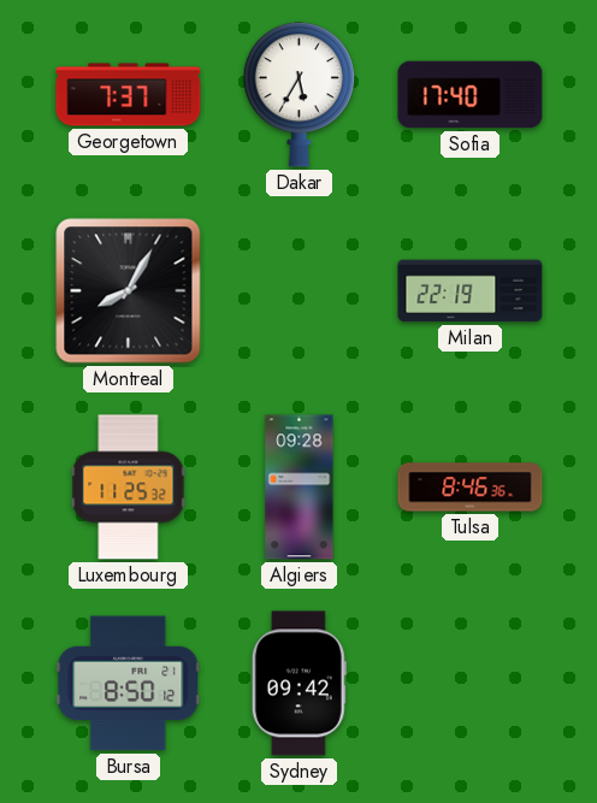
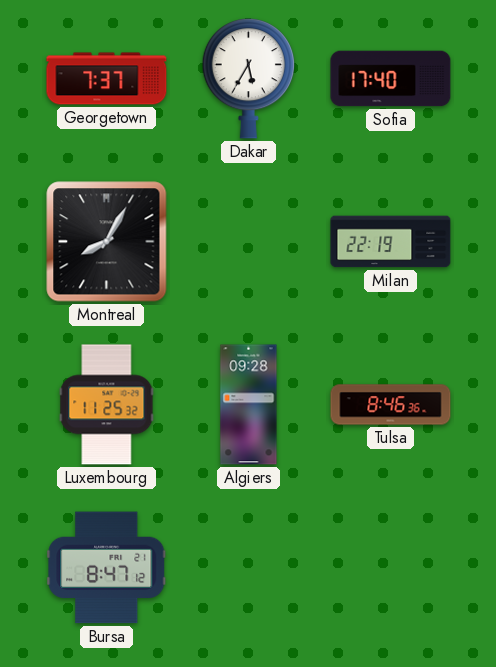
Bursa: 8:50 -> 8:47 (107, 568)
Sydney: 09:42 -> none (298, 684)
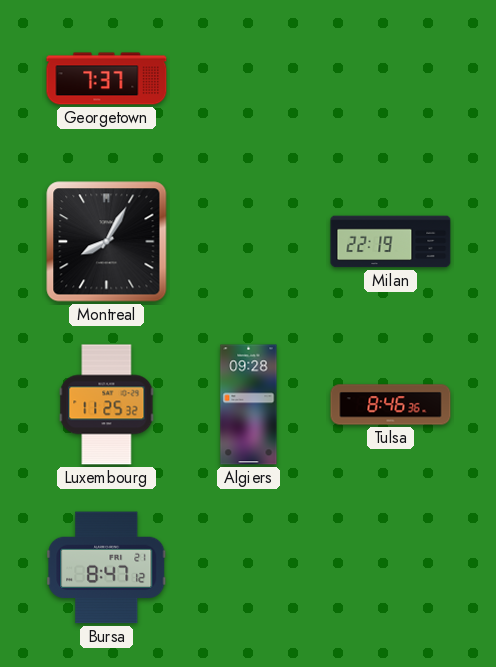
Dakar: 5:35 -> none (248, 79)
Sofia: 17:40 -> none (391, 79)
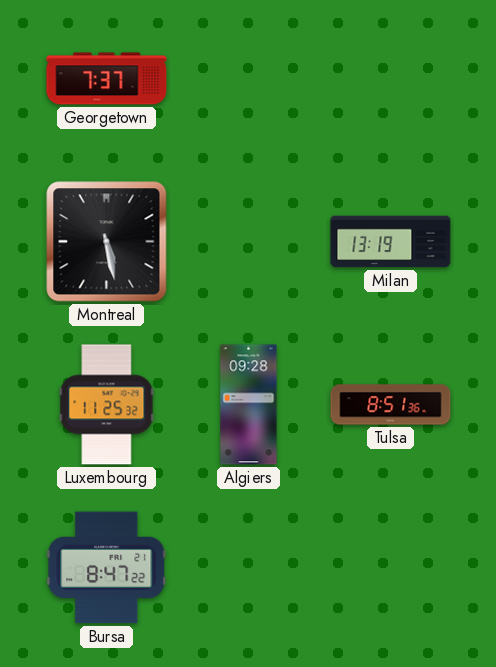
Montreal: 8:05 -> 5:28 (107, 242)
Milan: 22:19 -> 13:19 (391, 242)
Tulsa: 8:46 -> 8:51 (391, 405)
Bursa: 8:47:12 -> 8:47:22 (107, 568)
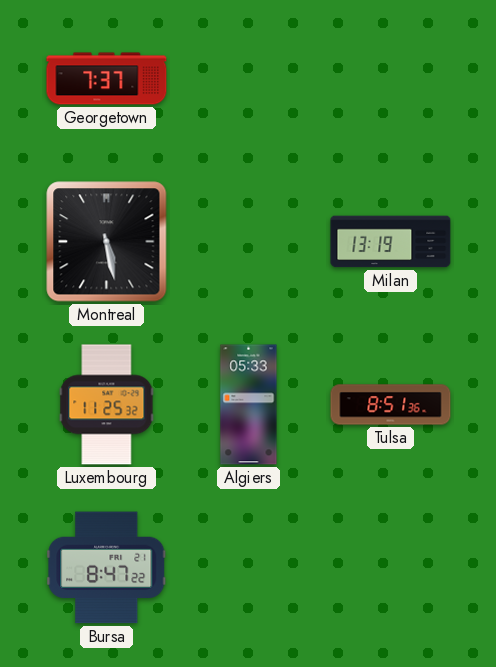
Algiers: 09:28 -> 05:33 (249, 405)
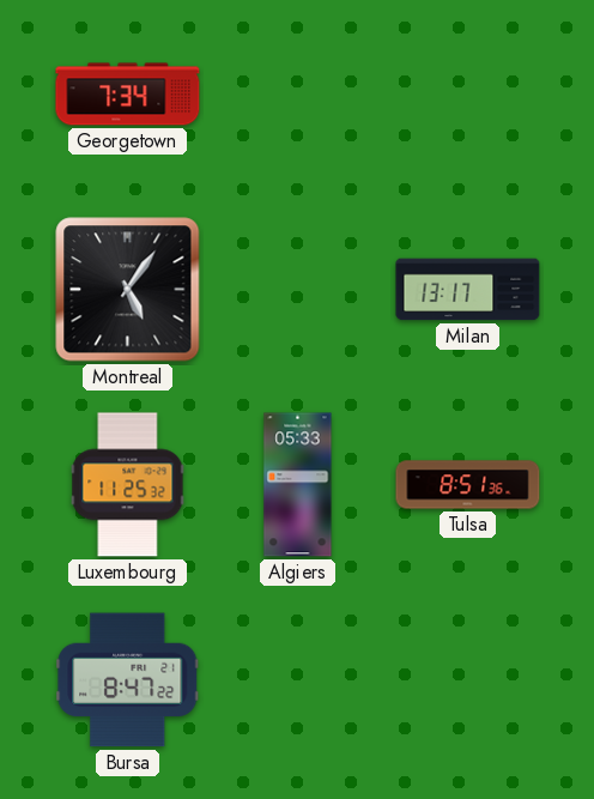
Georgetown: 7:37 -> 7:34 (128, 95)
Montreal: 5:28 -> 5:06 (128, 290)
Milan: 13:19 -> 13:17 (468, 290)
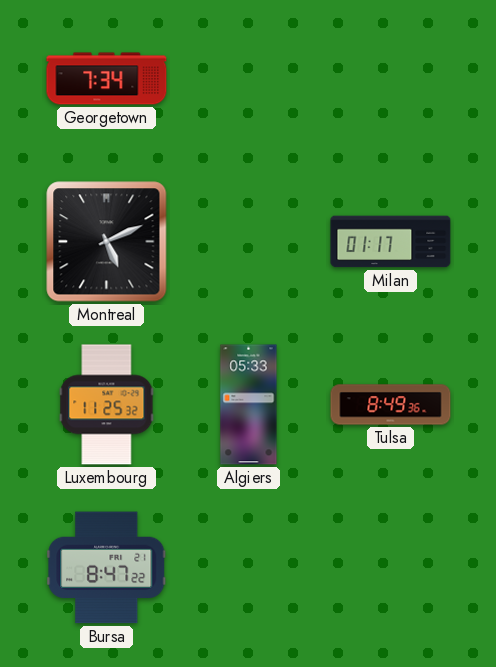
Montreal: 5:06 -> 5:11 (107, 242)
Milan: 13:17 -> 01:17 (391, 242)
Tulsa: 8:51 -> 8:49 (391, 405)
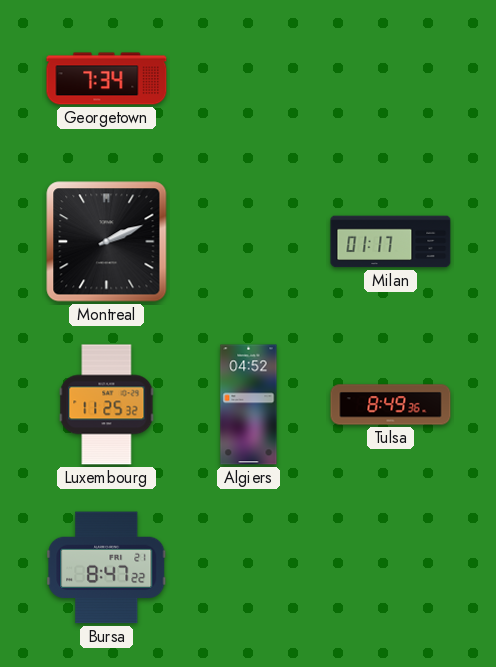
Montreal: 5:11 -> 2:11 (107, 242)
Algiers: 05:33 -> 04:52 (249, 405)
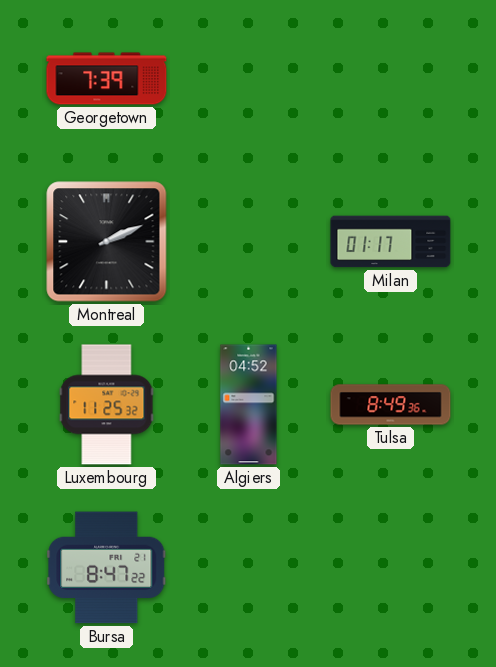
Georgetown: 7:34 -> 7:39 (107, 79)
